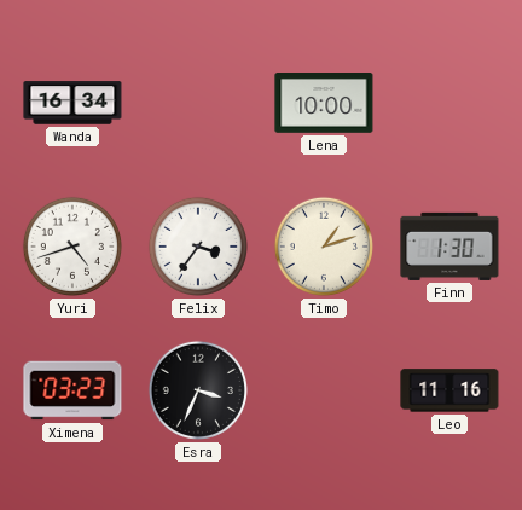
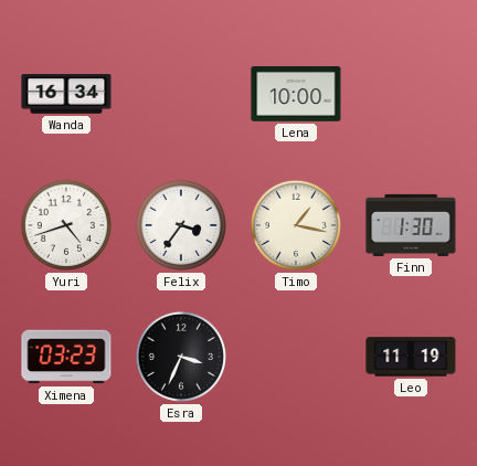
Timo: 1:12 -> 1:17 (296, 225)
Leo: 11:16 -> 11:19 (411, 357)
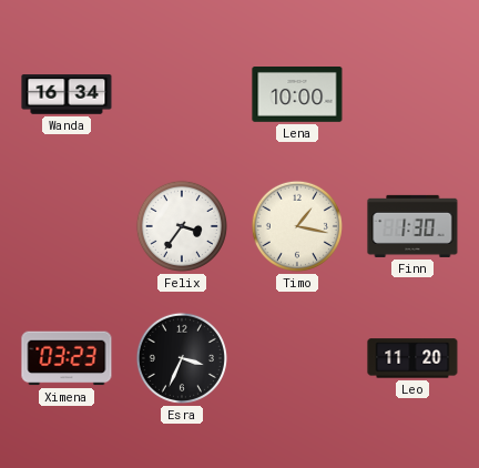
Yuri: 4:42 -> none (66, 225)
Leo: 11:19 -> 11:20 (412, 358)
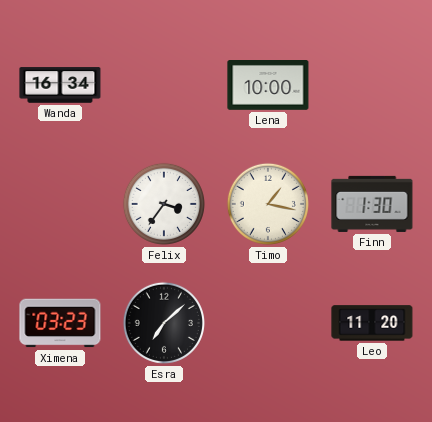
Esra: 3:34 -> 7:08 (164, 323)
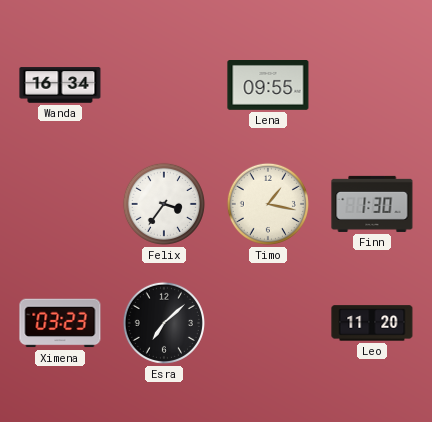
Lena: 10:00 -> 09:55 (268, 86)
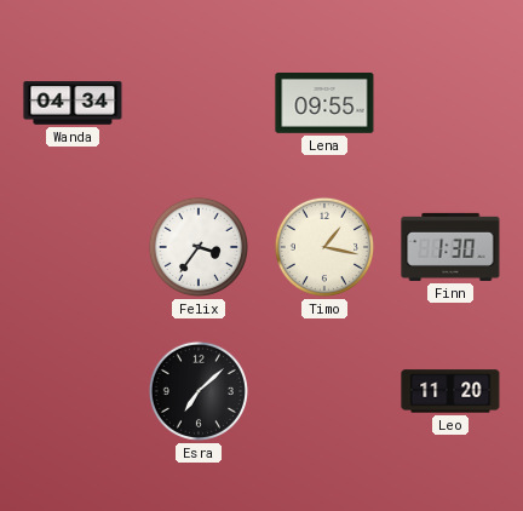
Wanda: 16:34 -> 04:34 (73, 103)
Ximena: 03:23 -> none (60, 323)
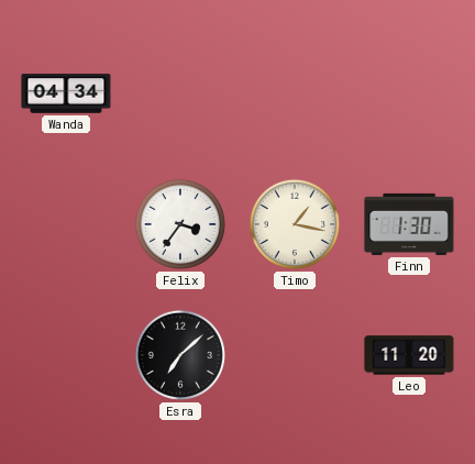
Lena: 09:55 -> none (324, 104)
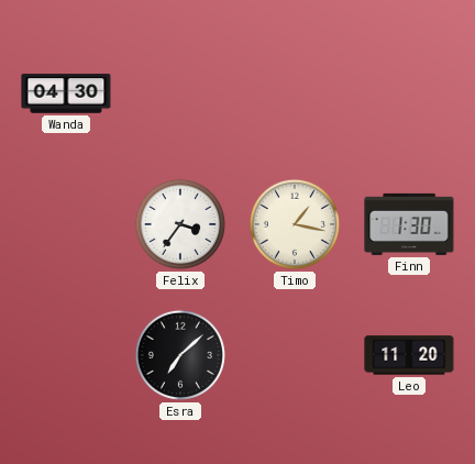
Wanda: 04:34 -> 04:30 (66, 93)
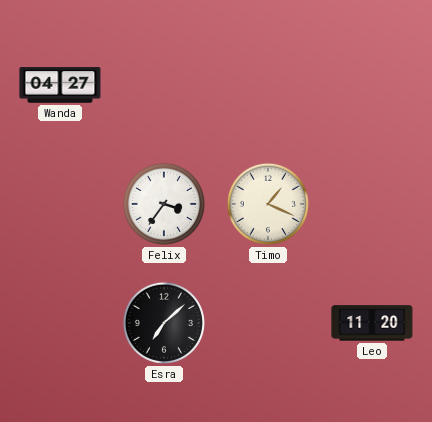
Wanda: 04:30 -> 04:27 (60, 85)
Timo: 1:17 -> 1:19 (268, 204)
Finn: 1:30 -> none (409, 224)
